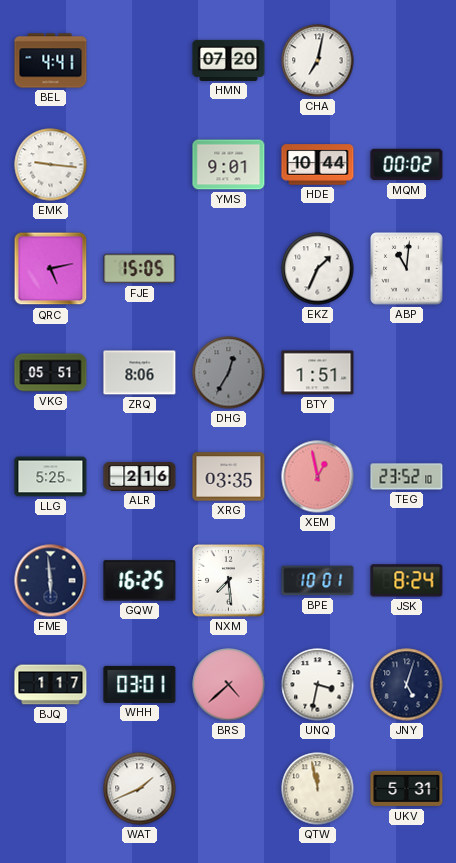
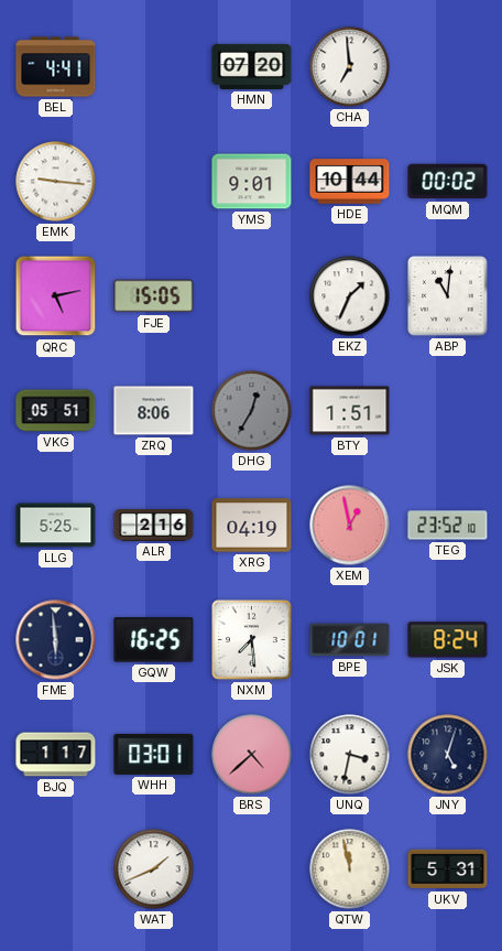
CHA: 7:02 -> 6:59 (350, 67)
XRG: 03:35 -> 04:19 (252, 526)
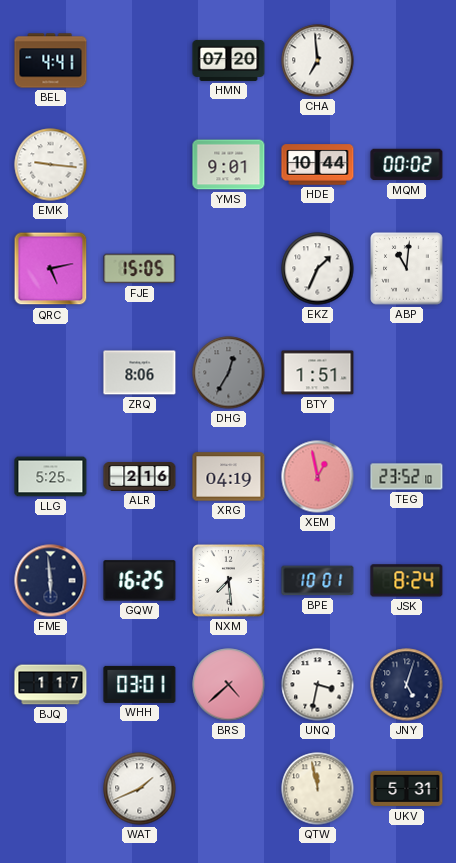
VKG: 05:51 -> none (56, 411)
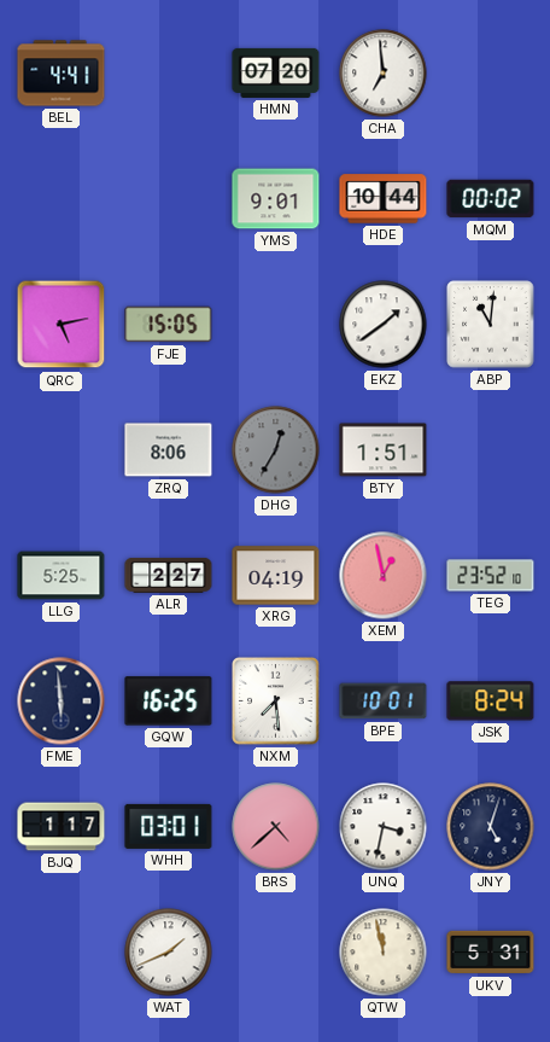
EMK: 9:16 -> none (51, 165)
EKZ: 1:34 -> 1:39 (384, 325)
ALR: 2:16 -> 2:27 (169, 575)
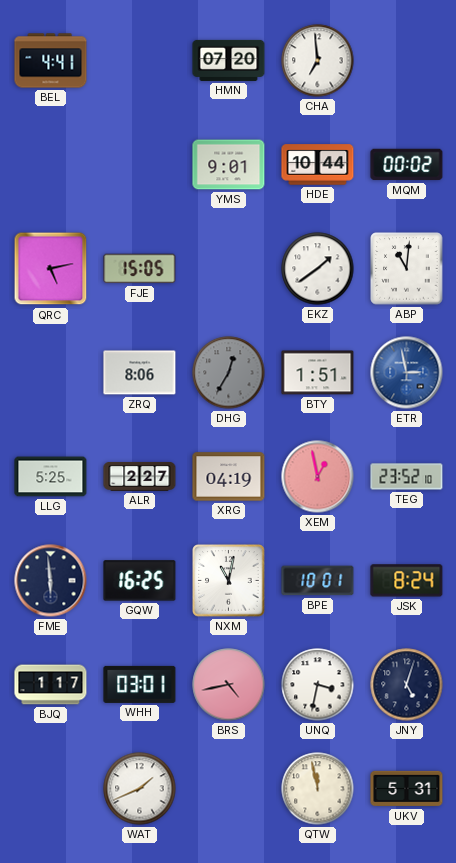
ETR: none -> 2:58 (407, 373)
NXM: 7:29 -> 11:02 (229, 581)
BRS: 4:38 -> 4:43 (229, 685)
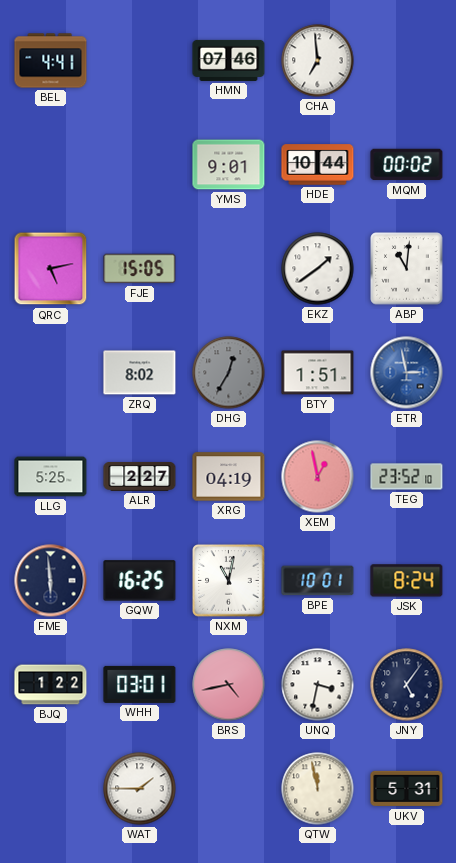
HMN: 07:20 -> 07:46 (229, 60)
ZRQ: 8:06 -> 8:02 (140, 373)
BJQ: 1:17 -> 1:22 (51, 685)
JNY: 5:03 -> 5:06 (407, 685)
WAT: 1:41 -> 1:45 (140, 789)
